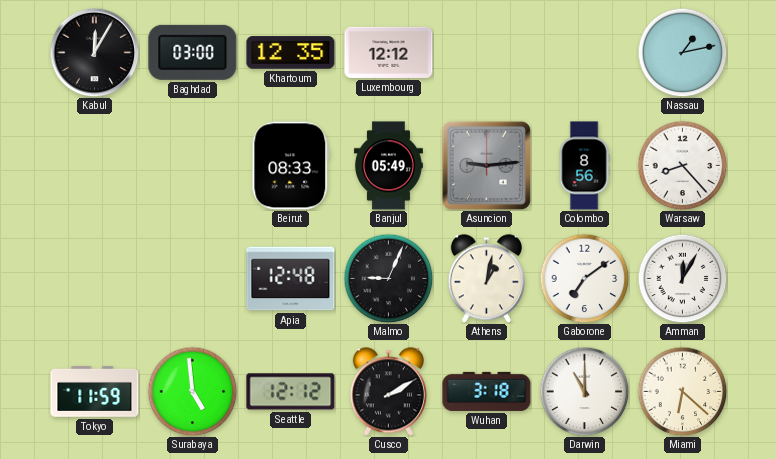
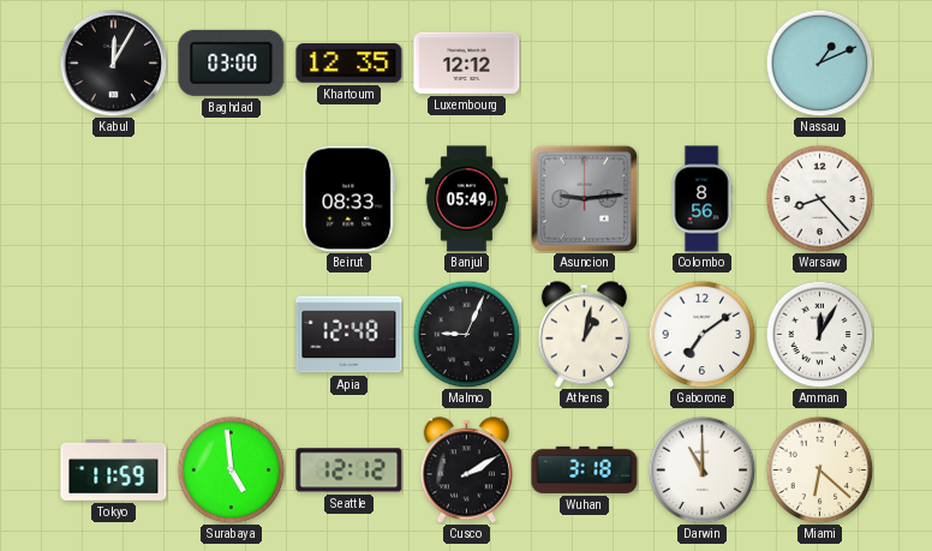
Nassau: 1:13 -> 1:11 (819, 62)
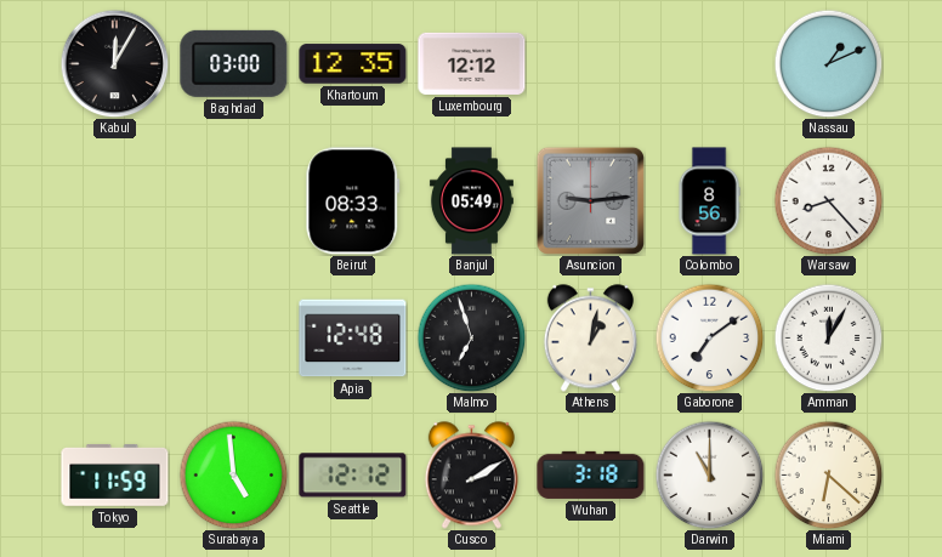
Malmo: 9:04 -> 6:57 (471, 337)
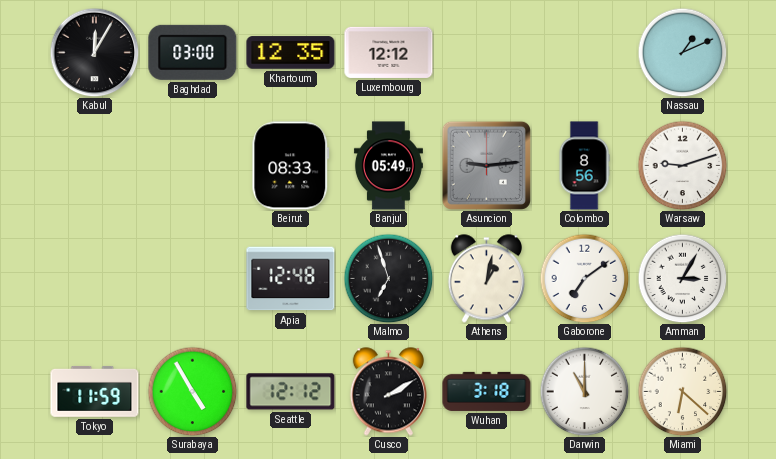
Warsaw: 8:23 -> 9:12 (682, 165)
Amman: 12:05 -> 3:05 (682, 278)
Surabaya: 4:59 -> 4:55 (192, 391)
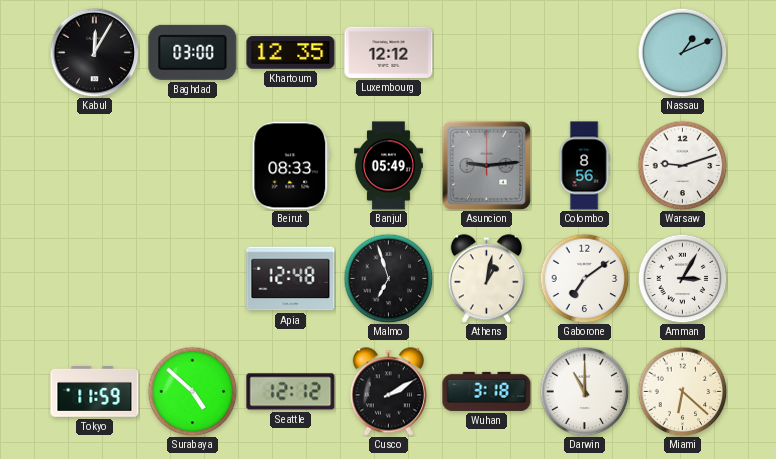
Surabaya: 4:55 -> 4:52 (192, 391)
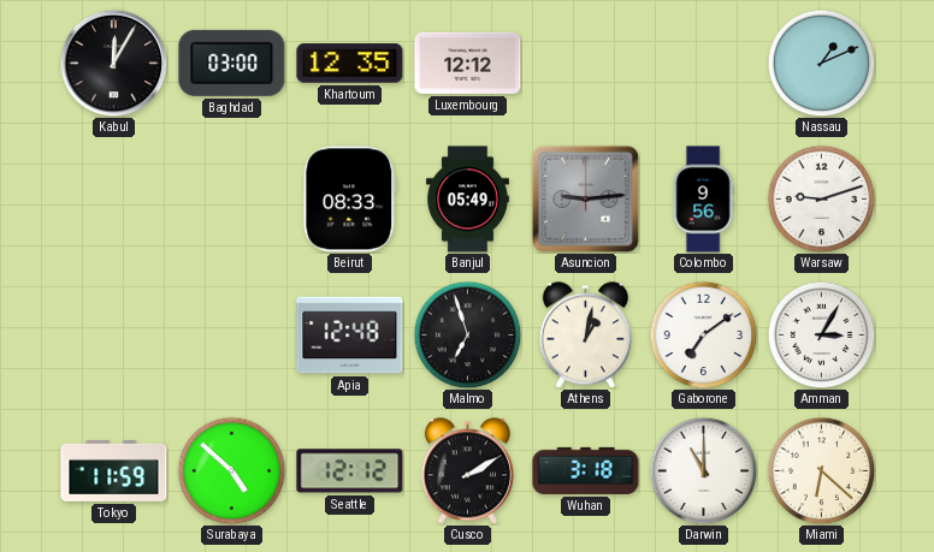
Colombo: 8:56 -> 9:56 (703, 200)
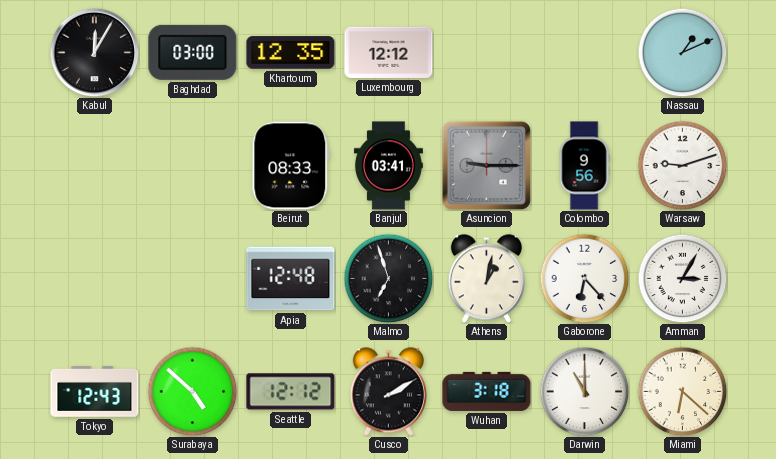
Banjul: 05:49 -> 03:41 (388, 166)
Asuncion: 9:14 -> 9:15 (486, 165)
Gaborone: 7:09 -> 6:23 (584, 278)
Tokyo: 11:59 -> 12:43 (95, 392)
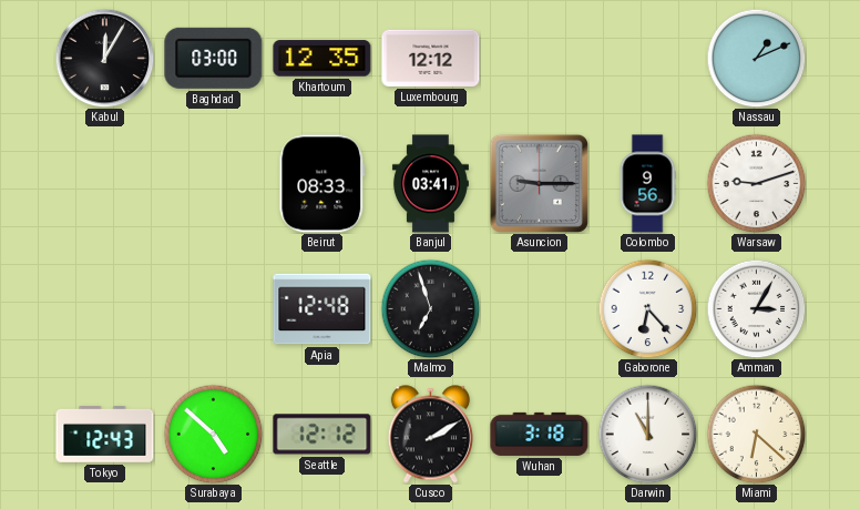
Athens: 1:02 -> none (486, 279)
